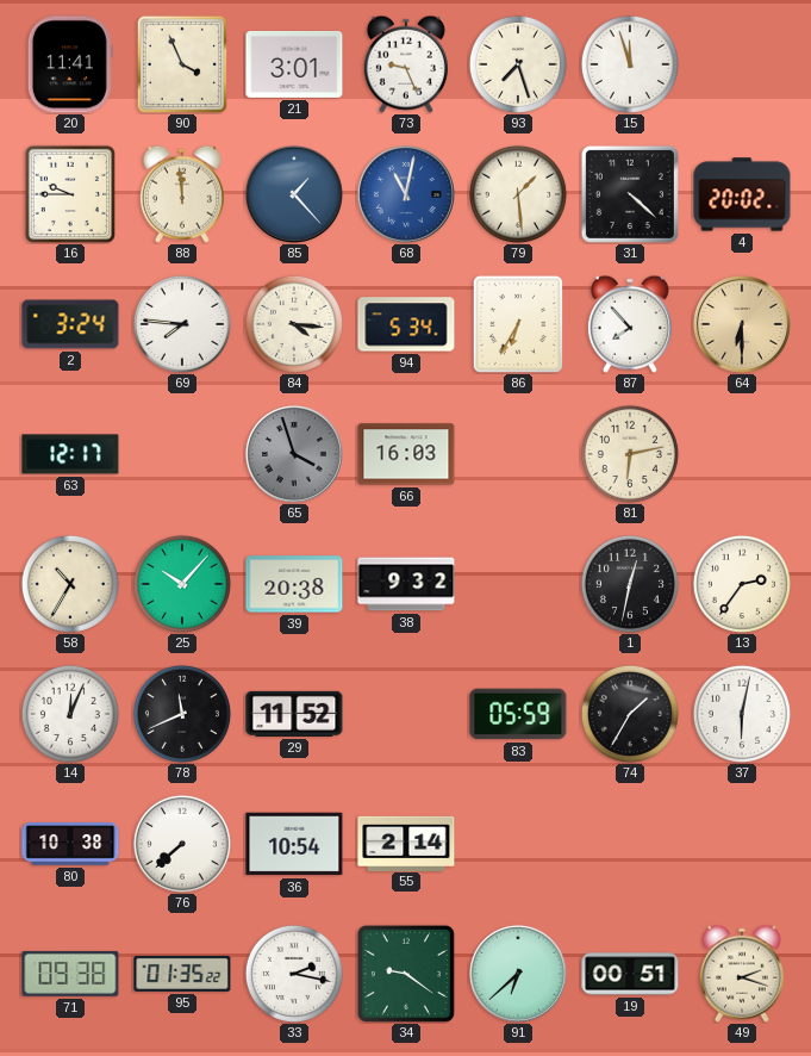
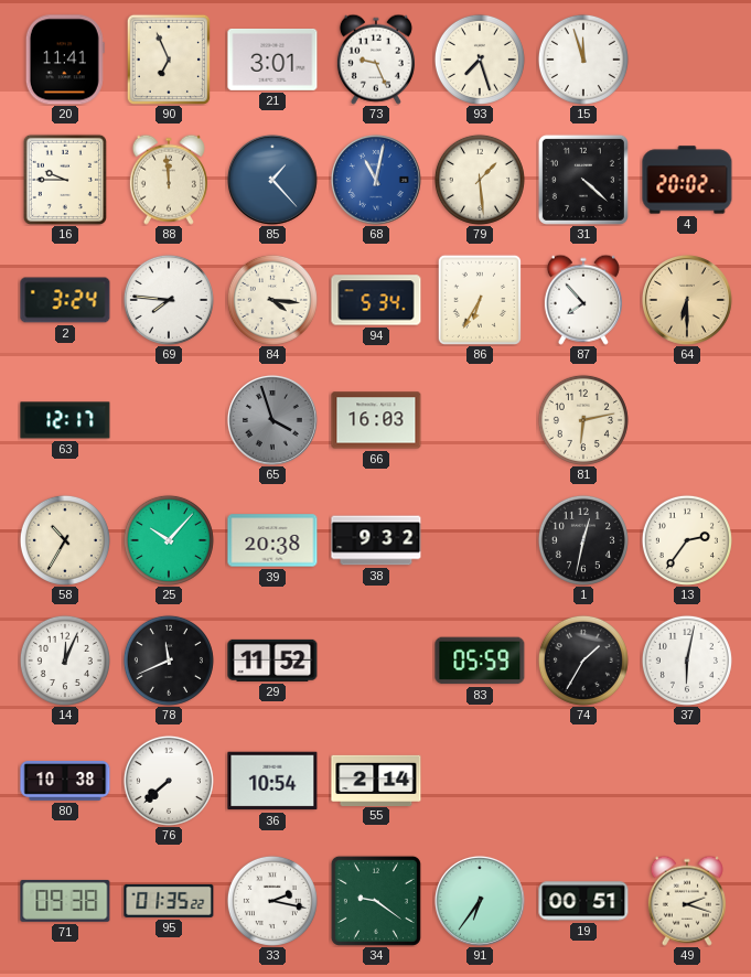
90: 3:56 -> 6:56 (169, 60)
91: 6:38 -> 6:36 (480, 901)
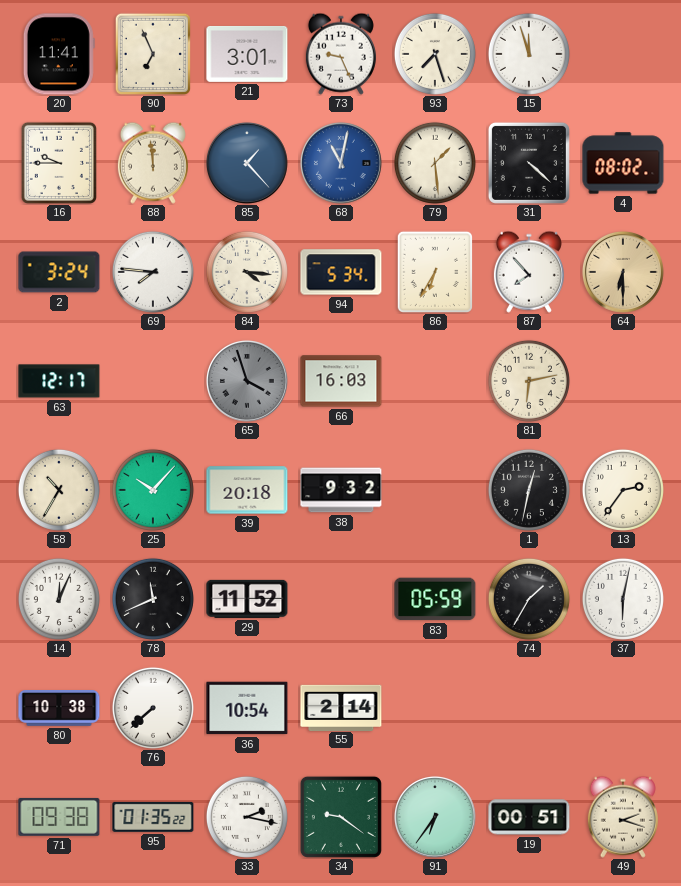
4: 20:02 -> 08:02 (623, 163)
39: 20:38 -> 20:18 (247, 490)
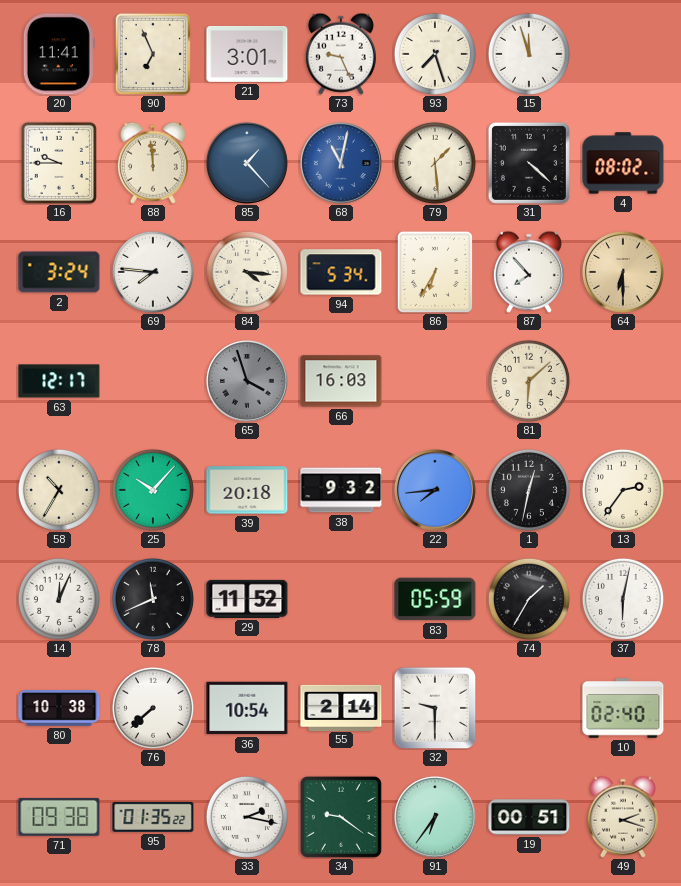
81: 6:13 -> 6:08 (529, 381)
22: none -> 7:44 (435, 490)
32: none -> 9:30 (435, 708)
10: none -> 02:40 (623, 708)
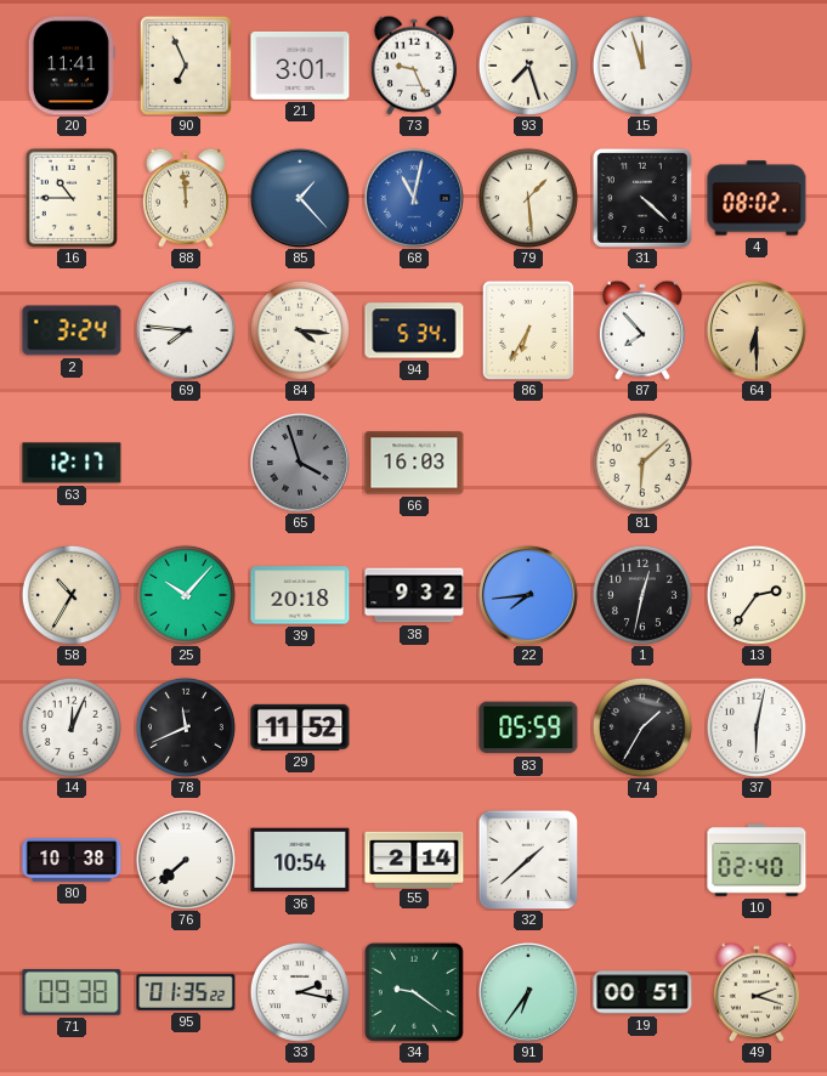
16: 9:45 -> 10:45 (72, 198)
32: 9:30 -> 1:38 (528, 860)
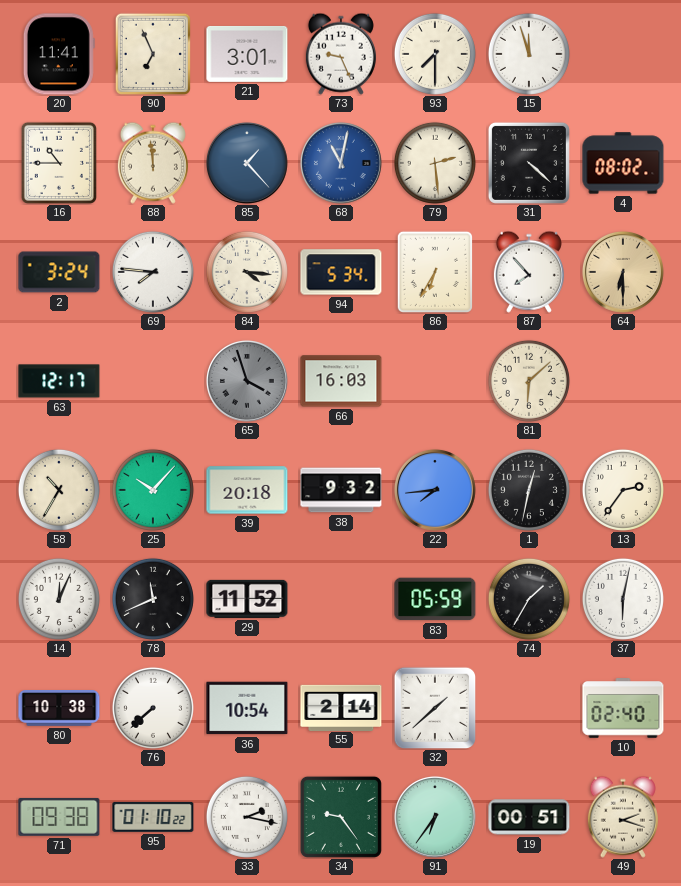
93: 7:27 -> 7:30 (435, 54)
79: 1:29 -> 2:29 (435, 163)
95: 01:35 -> 01:10 (153, 817)
34: 9:21 -> 9:24 (341, 817)
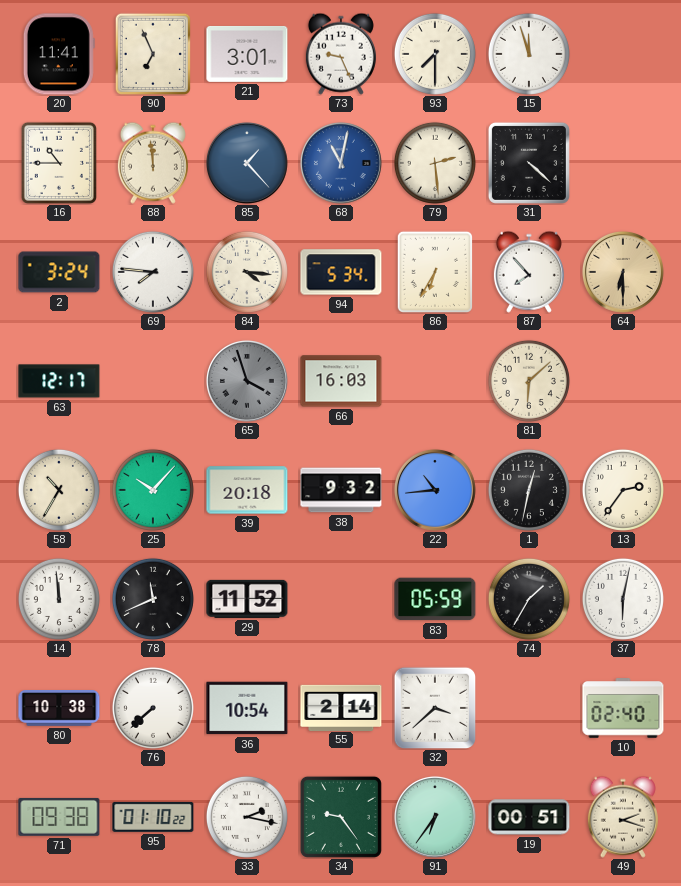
4: 08:02 -> none (623, 163)
22: 7:44 -> 10:44 (435, 490)
14: 12:04 -> 11:59 (59, 599)
32: 1:38 -> 3:38 (435, 708)
